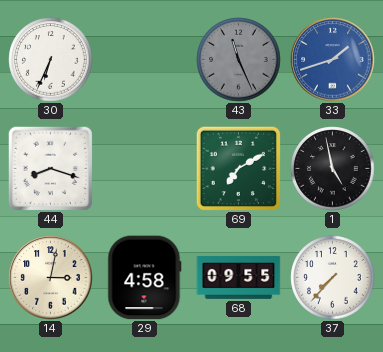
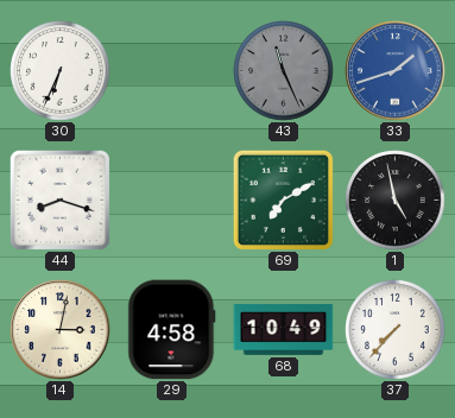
68: 09:55 -> 10:49 (284, 329)
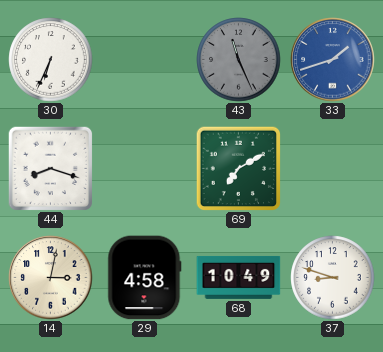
1: 4:58 -> none (396, 201)
37: 7:37 -> 8:48 (333, 278)
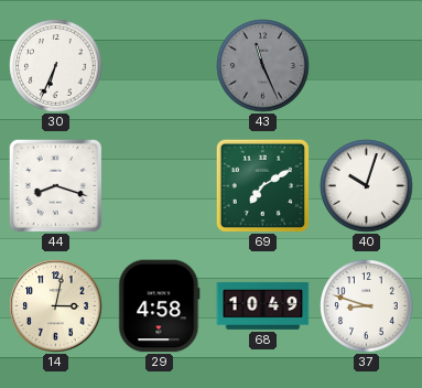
33: 1:42 -> none (333, 60)
40: none -> 10:03 (367, 186)
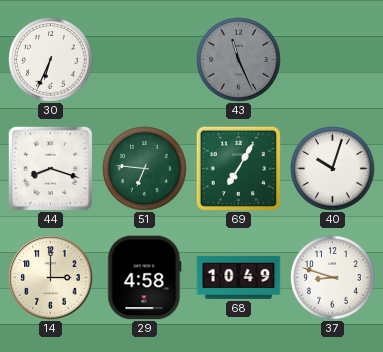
51: none -> 6:46 (145, 169)
69: 7:10 -> 7:05 (238, 168)
14: 3:02 -> 3:00 (51, 278)
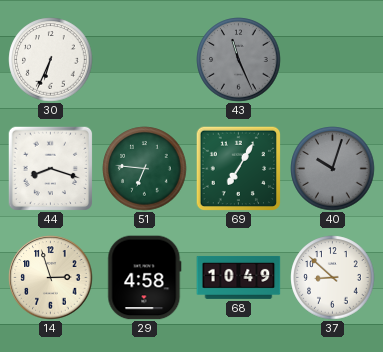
40 dial: white -> grey (333, 169)
14: 3:00 -> 2:57 (51, 278)
37: 8:48 -> 8:52 (333, 278)
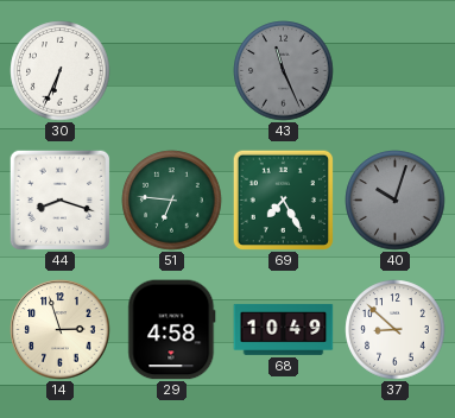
69: 7:05 -> 7:25 (283, 199)
